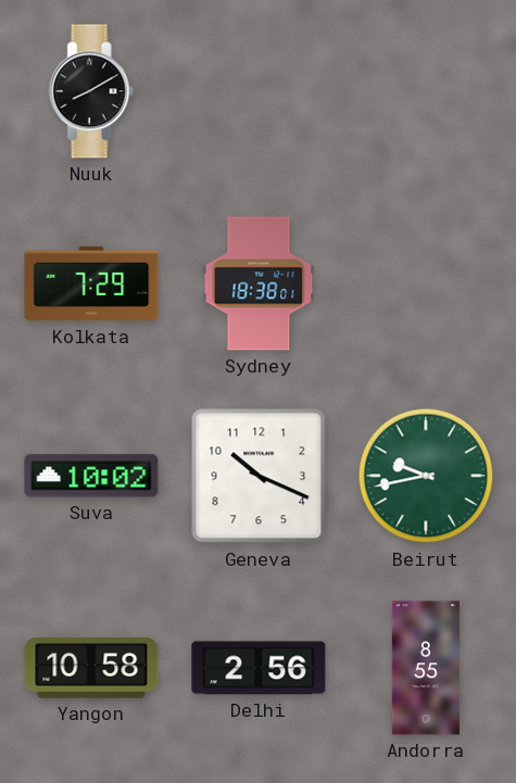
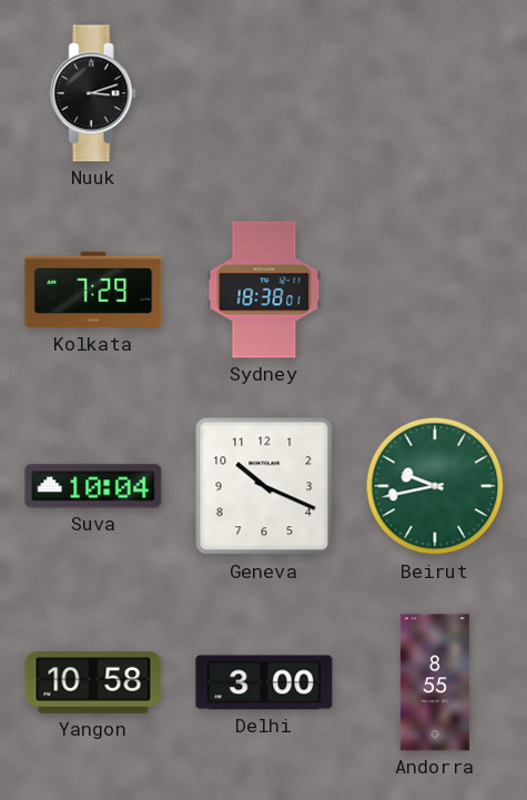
Nuuk: 8:10 -> 3:12 (93, 93)
Suva: 10:02 -> 10:04 (93, 486)
Delhi: 2:56 -> 3:00 (264, 682)
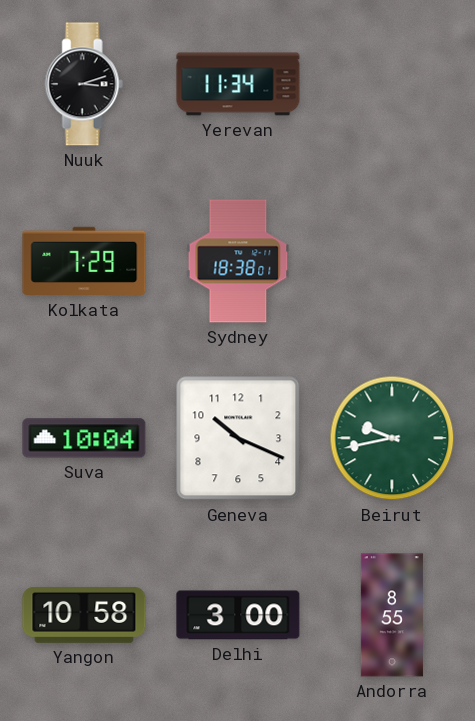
Yerevan: none -> 11:34 (238, 84)
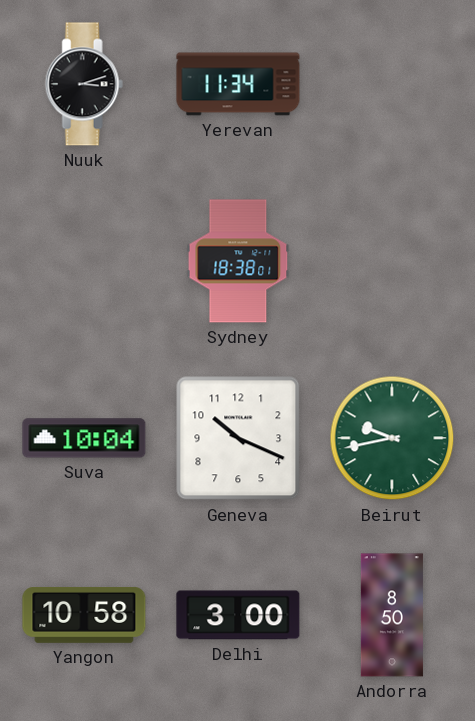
Kolkata: 7:29 -> none (84, 261)
Andorra: 8:55 -> 8:50 (392, 615)
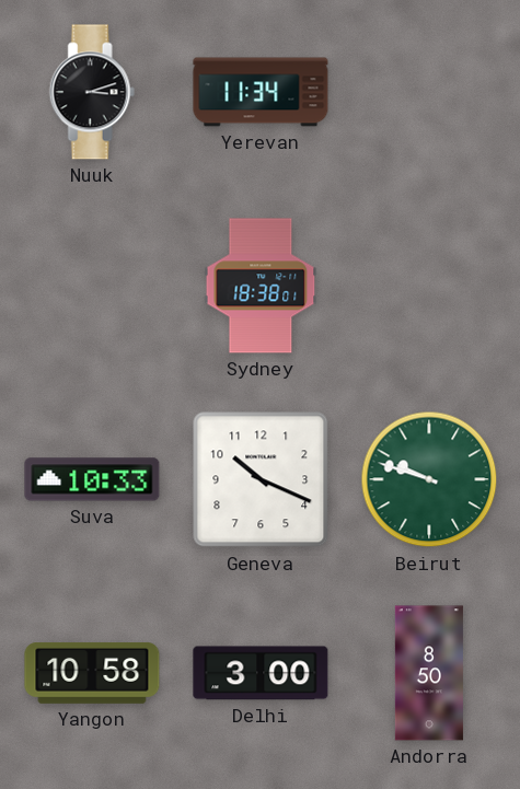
Suva: 10:04 -> 10:33 (92, 479)
Beirut: 9:43 -> 9:48 (429, 479)
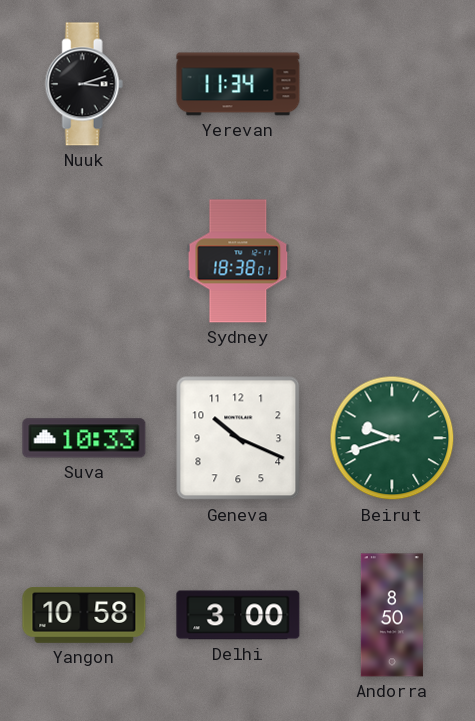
Beirut: 9:48 -> 9:42 (392, 438)
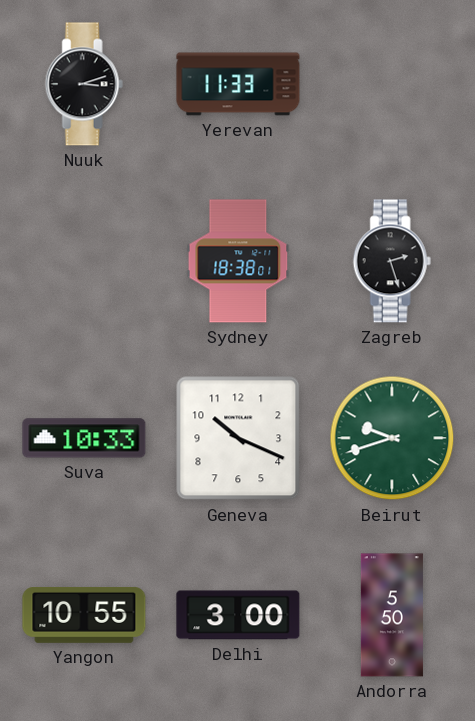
Yerevan: 11:34 -> 11:33 (238, 84)
Zagreb: none -> 2:27 (392, 261)
Yangon: 10:58 -> 10:55 (84, 616)
Andorra: 8:50 -> 5:50 (392, 615)
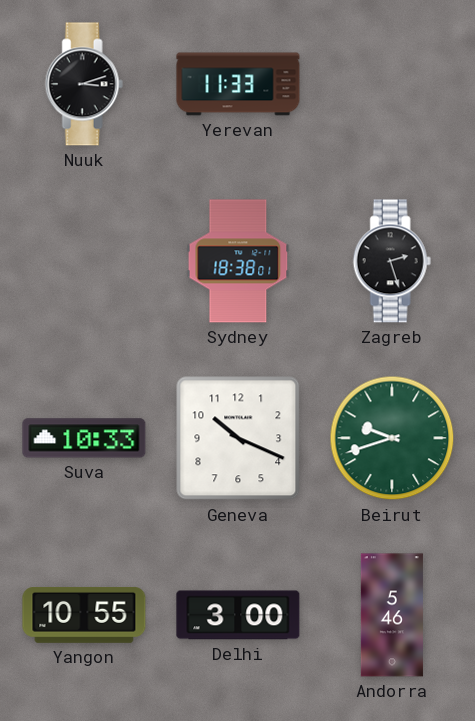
Andorra: 5:50 -> 5:46 (392, 615)
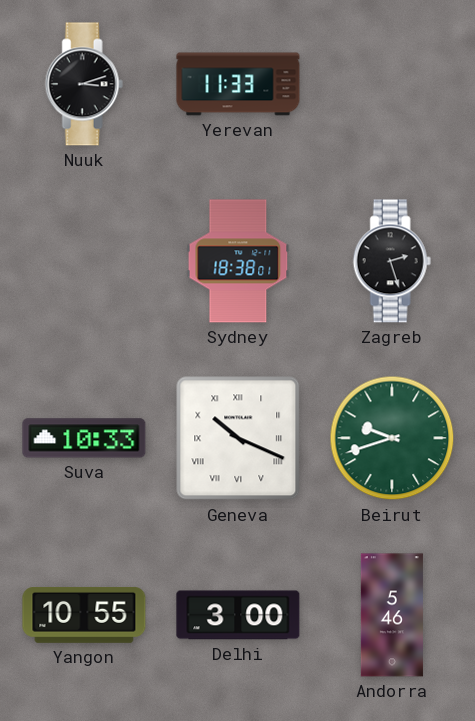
Geneva numerals: Arabic -> Roman (238, 438)
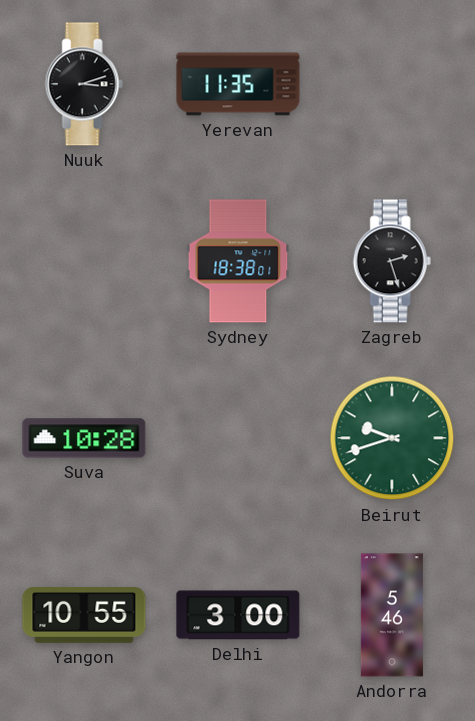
Yerevan: 11:33 -> 11:35 (238, 84)
Suva: 10:33 -> 10:28 (84, 438)
Geneva: 10:19 -> none (238, 438)
